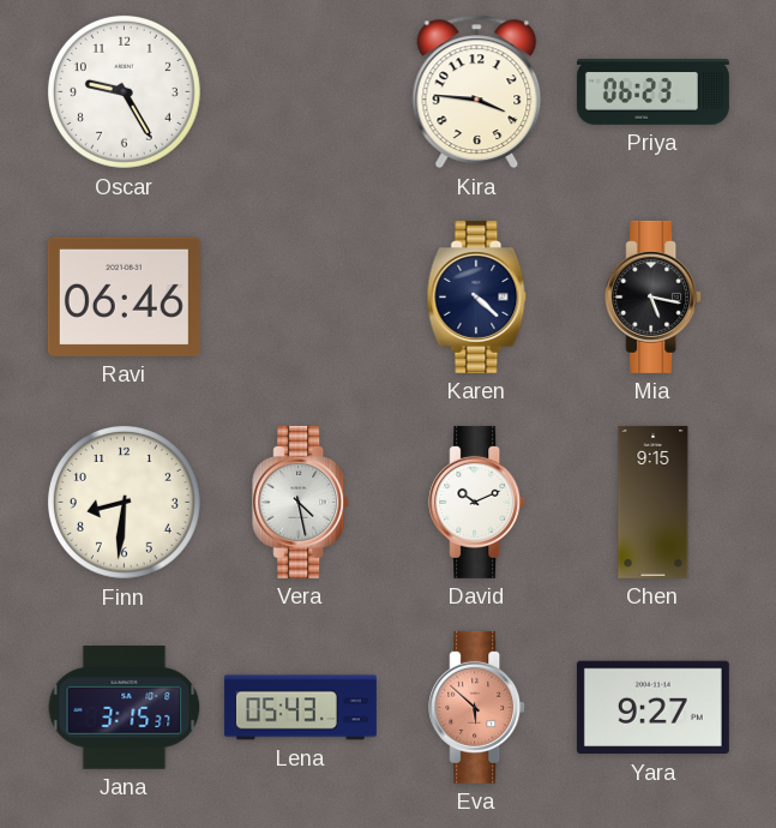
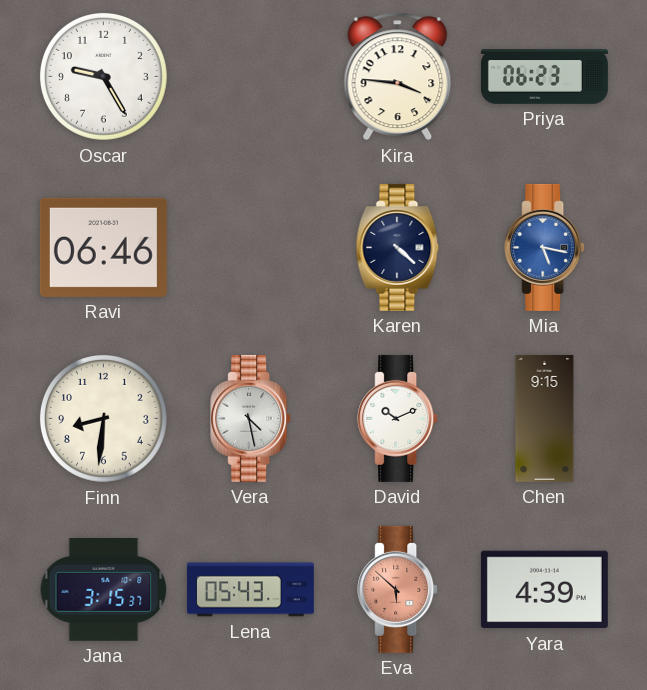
Mia dial: black -> blue (545, 247)
Yara: 9:27 -> 4:39 (544, 590)
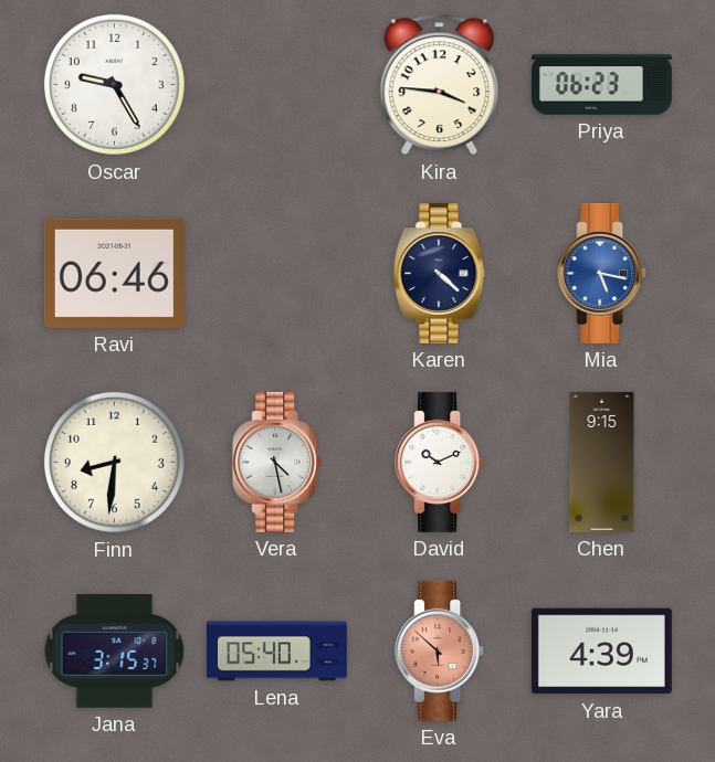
Lena: 05:43 -> 05:40 (276, 652)
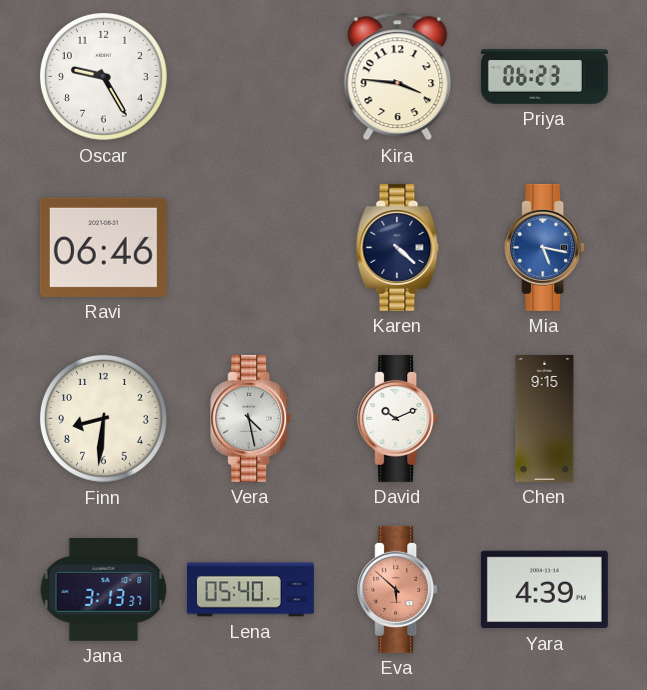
Jana: 3:15 -> 3:13 (104, 590)
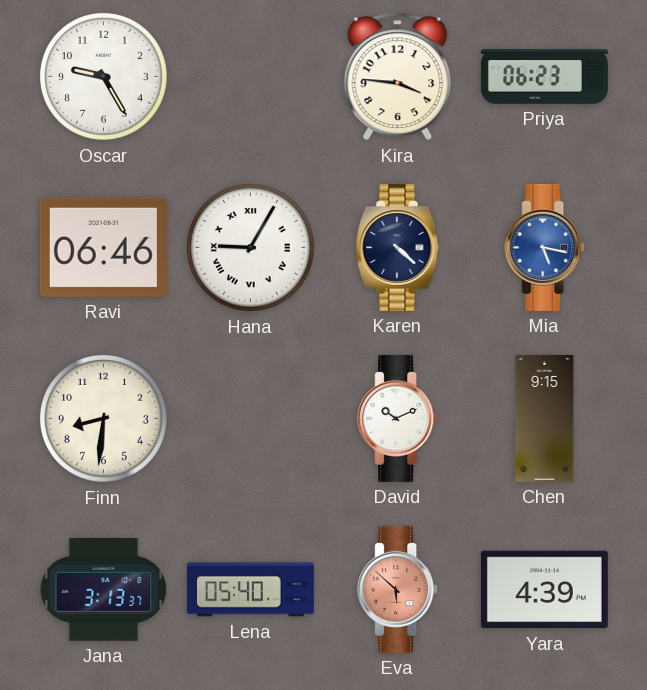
Hana: none -> 9:05 (250, 247)
Vera: 4:28 -> none (251, 418)
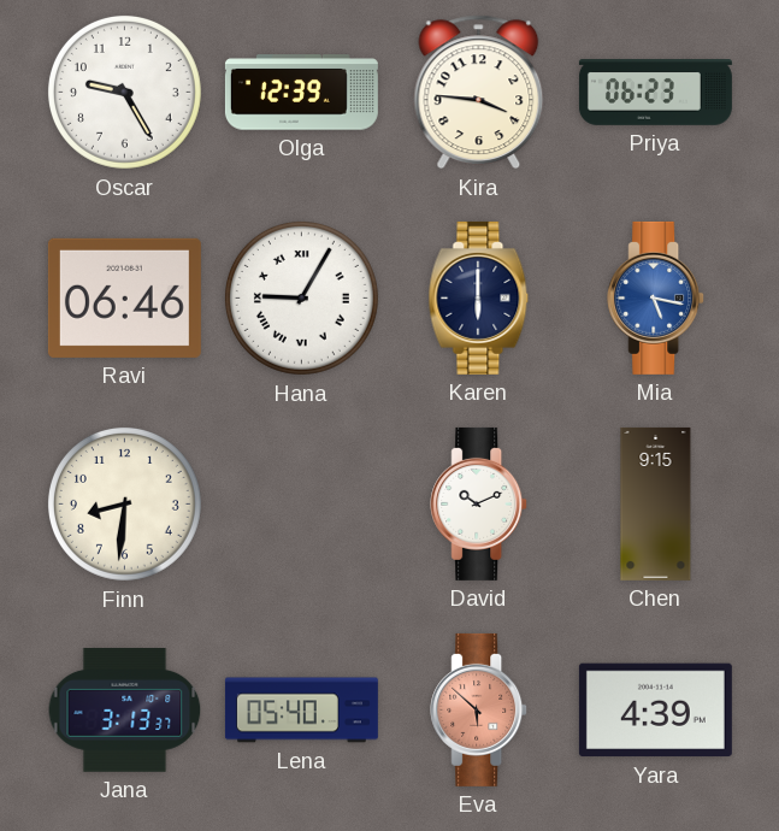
Olga: none -> 12:39 (301, 93)
Karen: 4:22 -> 6:00 (479, 297)
